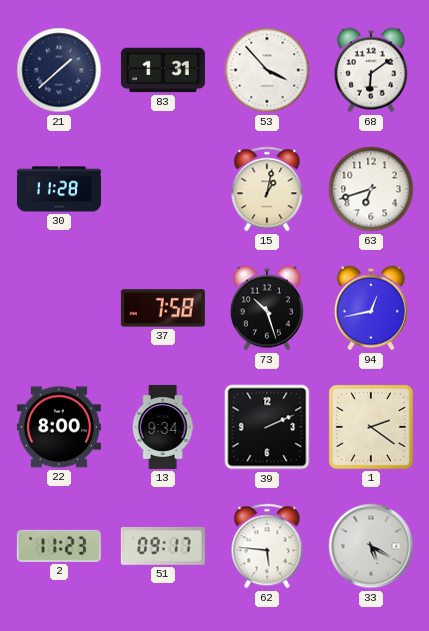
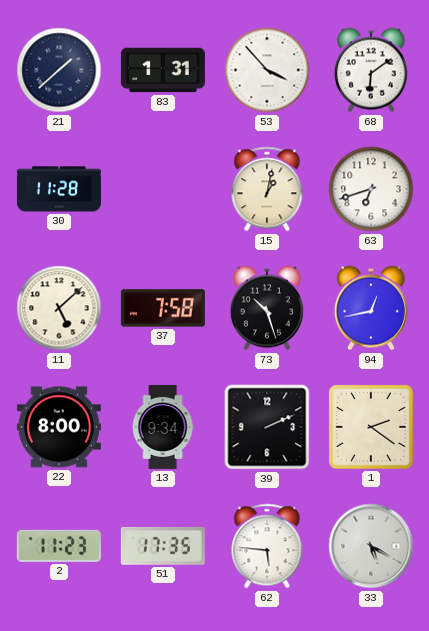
11: none -> 5:08 (59, 308)
51: 09:17 -> 17:35 (163, 546)
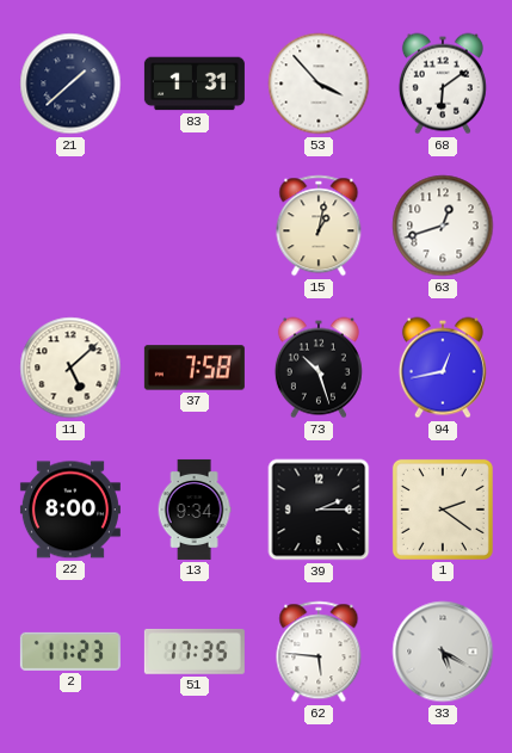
30: 11:28 -> none (59, 189)
63: 6:42 -> 12:42 (443, 226)
39: 2:11 -> 2:15 (319, 510)
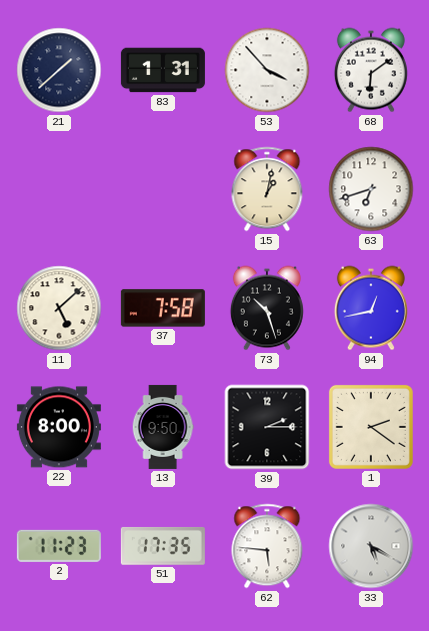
63: 12:42 -> 6:42 (371, 189)
13: 9:34 -> 9:50 (163, 427)
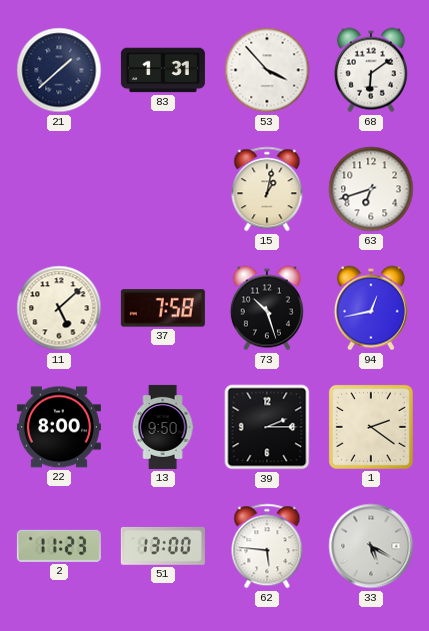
51: 17:35 -> 13:00 (163, 546)
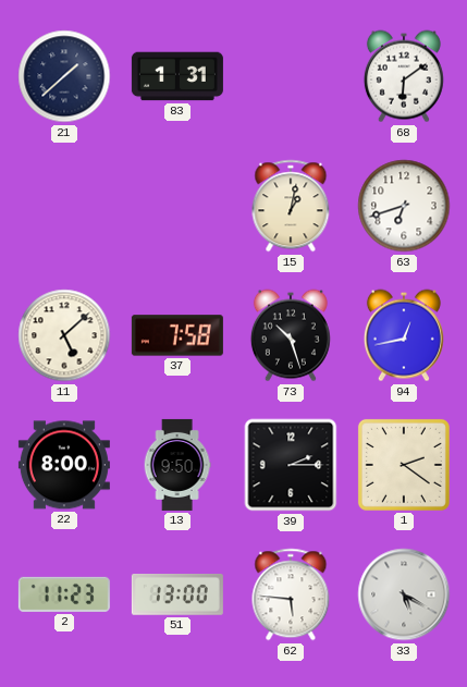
53: 3:53 -> none (267, 70)
